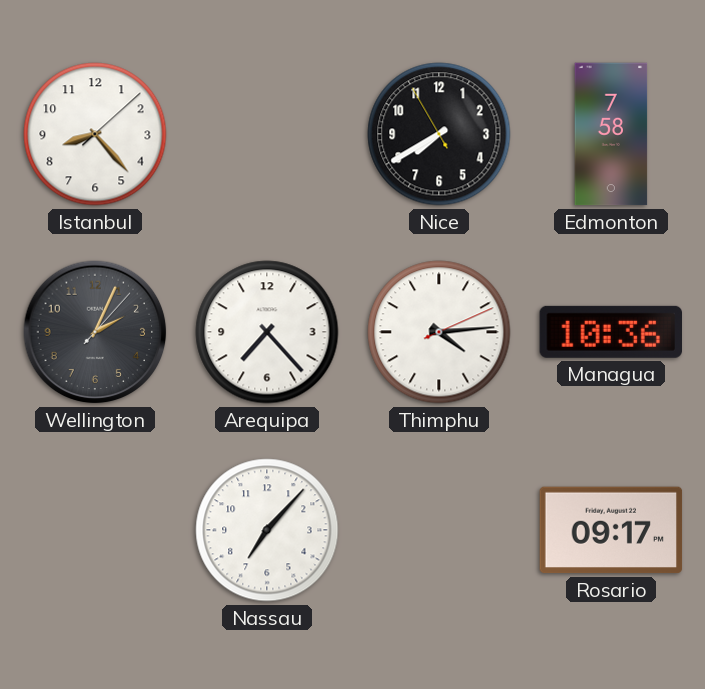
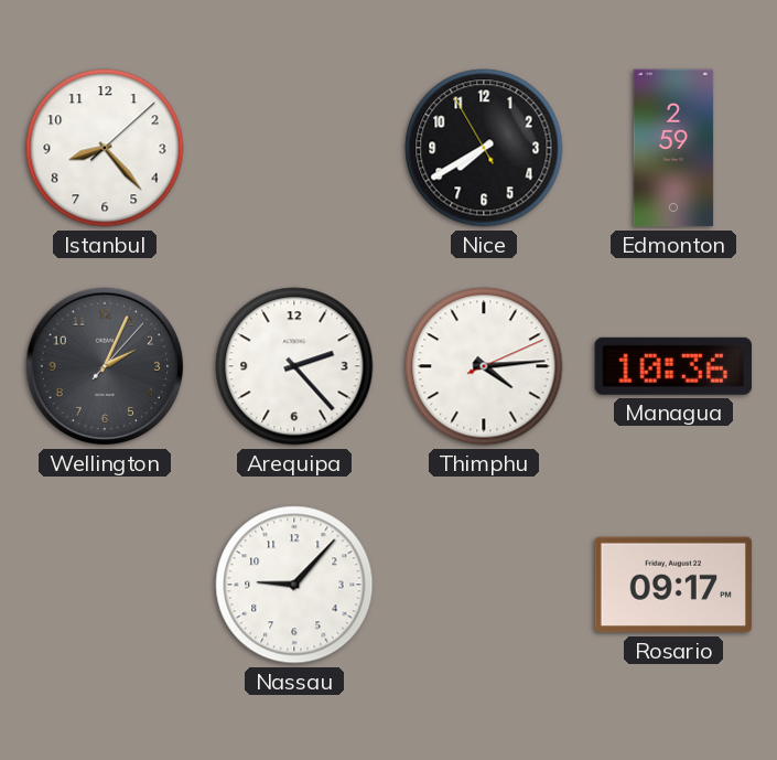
Edmonton: 7:58 -> 2:59 (673, 148)
Arequipa: 7:23 -> 2:23 (294, 366)
Nassau: 7:07 -> 9:07 (294, 585)
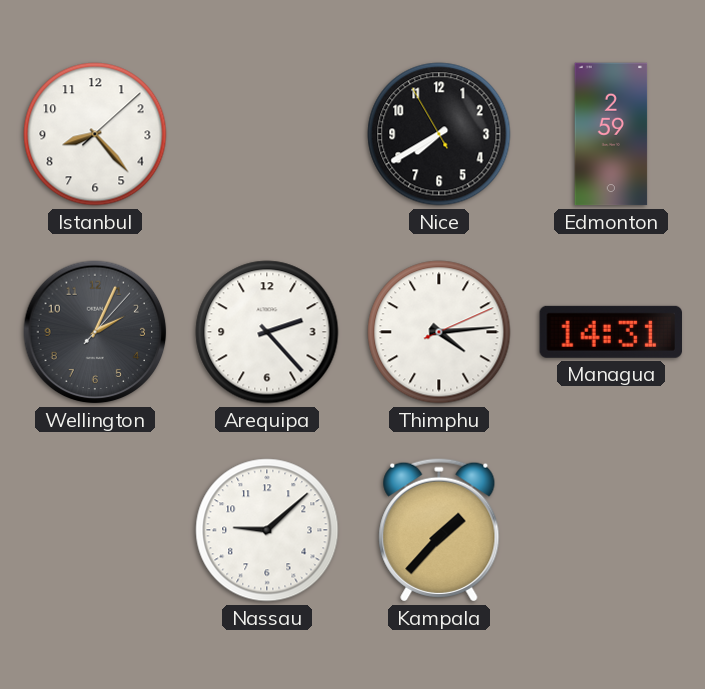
Managua: 10:36 -> 14:31 (610, 332)
Nassau: 9:07 -> 9:08 (267, 530)
Kampala: none -> 1:37 (439, 530)
Rosario: 09:17 -> none (673, 585)
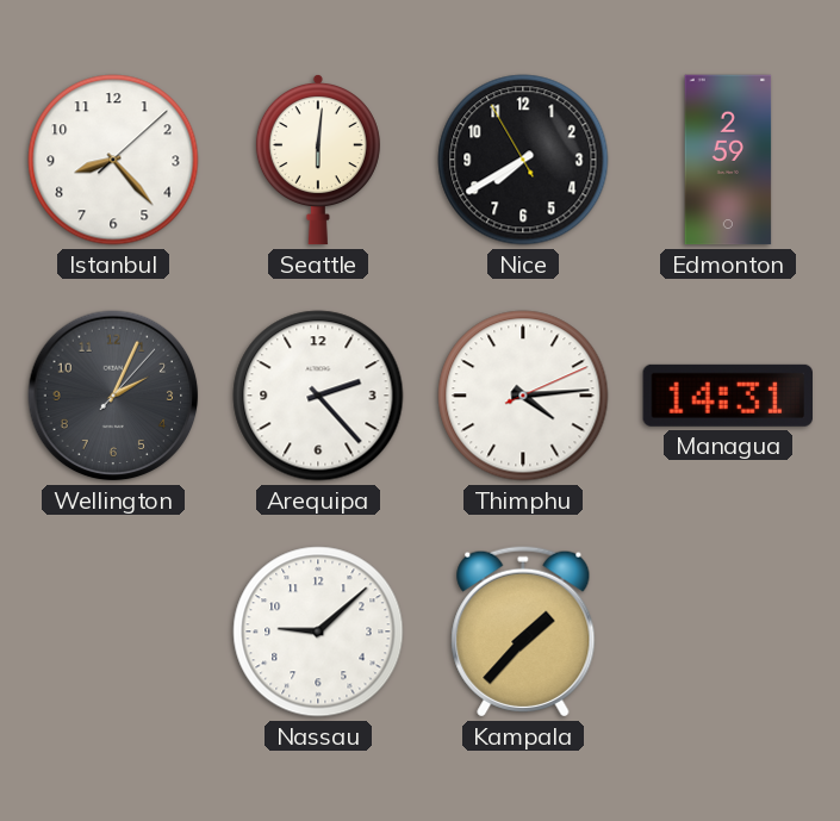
Seattle: none -> 6:01 (318, 160)
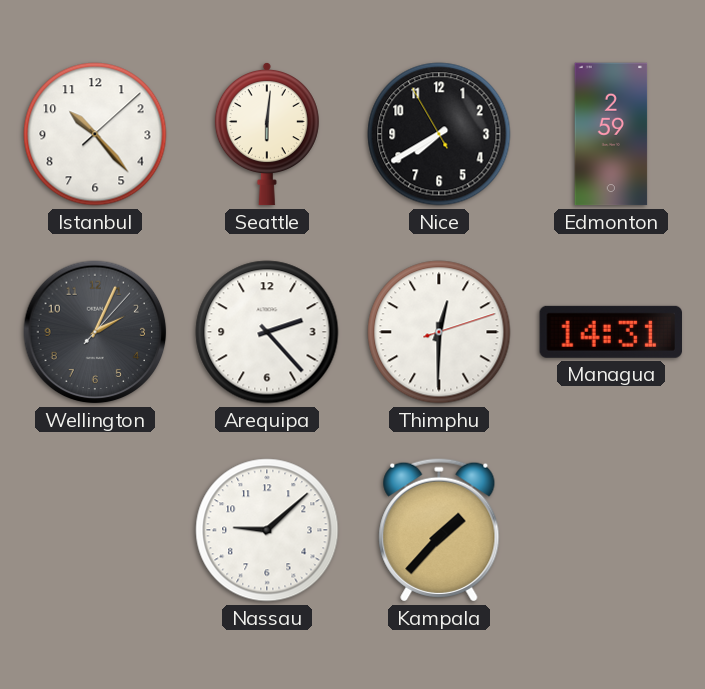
Istanbul: 8:23 -> 10:23 (95, 134)
Thimphu: 4:14 -> 12:30 (439, 332)
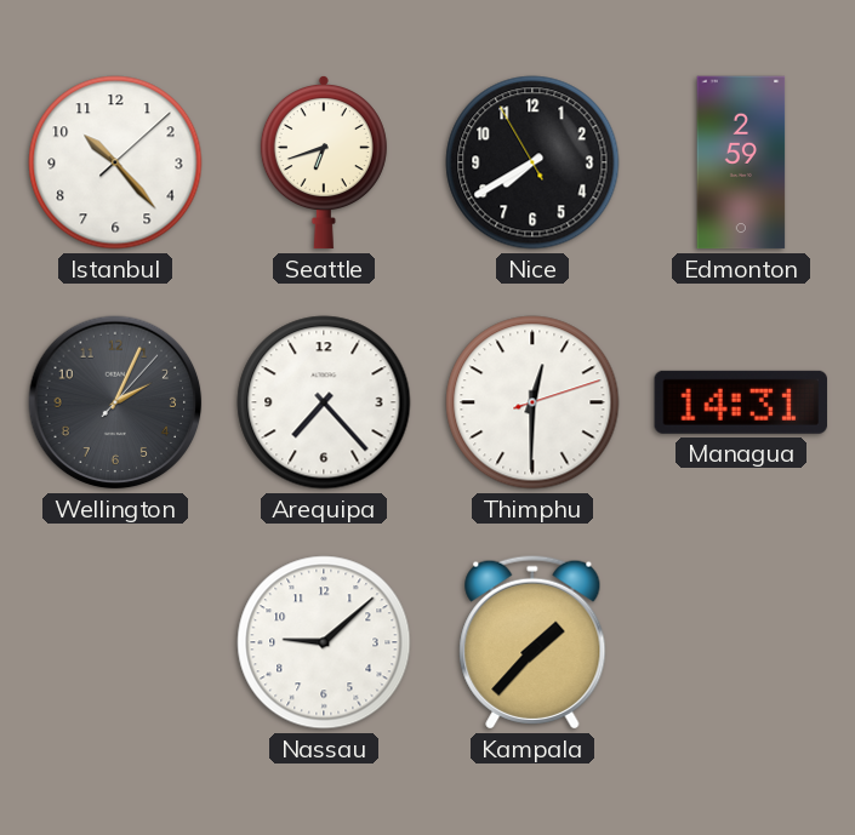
Seattle: 6:01 -> 6:42 (324, 162)
Arequipa: 2:23 -> 7:23 (324, 402)
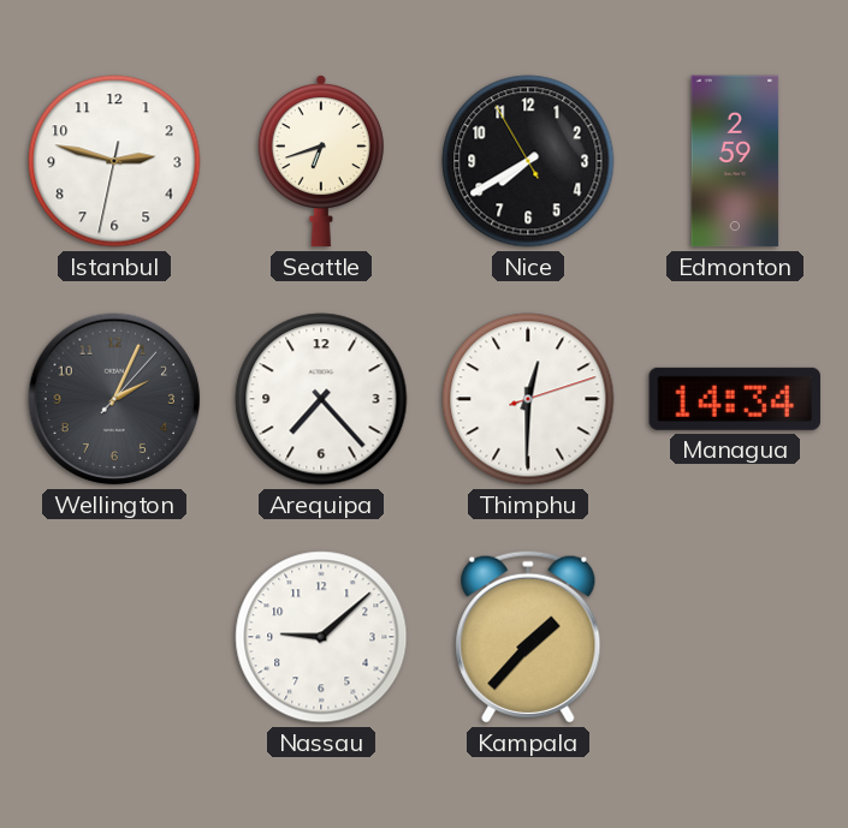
Istanbul: 10:23 -> 2:47 (114, 161)
Managua: 14:31 -> 14:34 (734, 399)
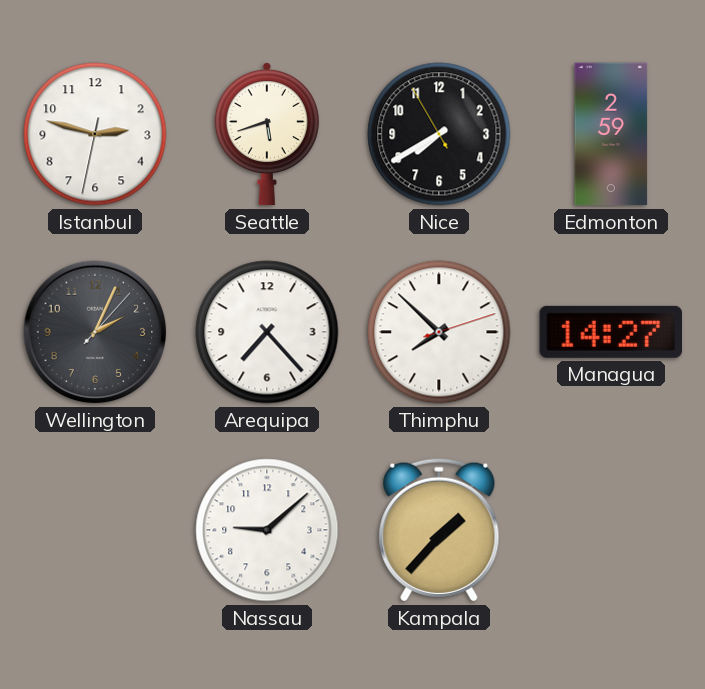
Seattle: 6:42 -> 5:42 (267, 134)
Thimphu: 12:30 -> 7:52 (439, 332)
Managua: 14:34 -> 14:27 (610, 332)
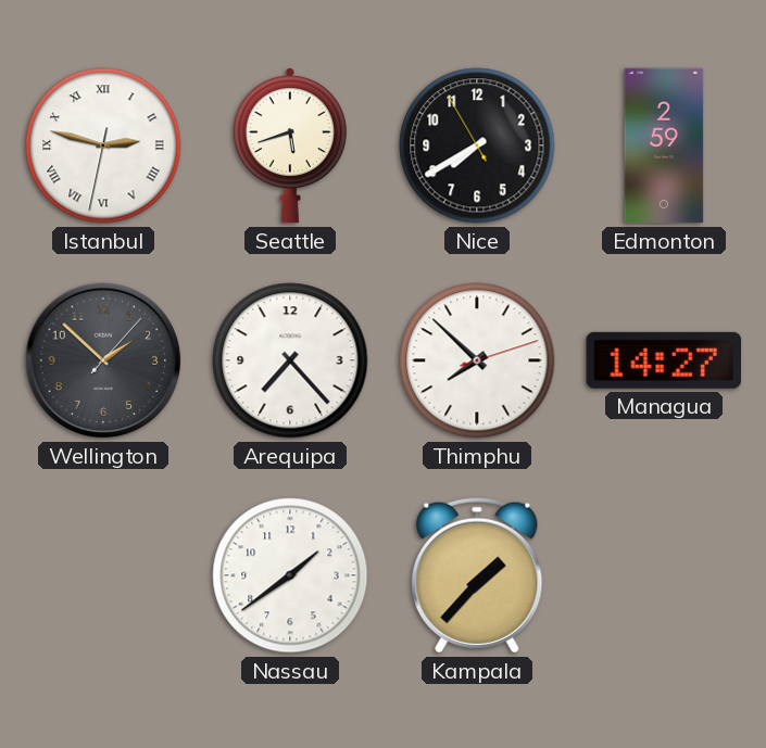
Istanbul numerals: Arabic -> Roman (103, 145)
Wellington: 2:04 -> 1:52 (103, 360)
Nassau: 9:08 -> 1:39 (290, 575)
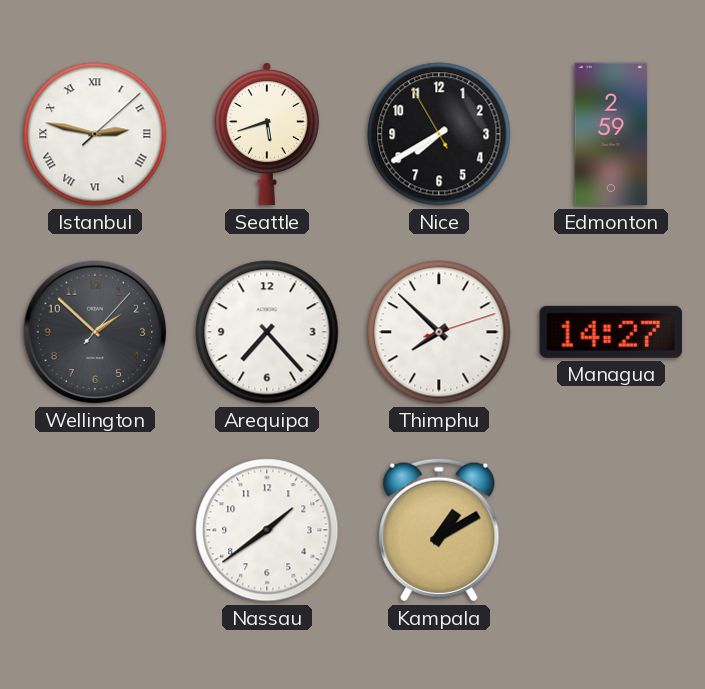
Istanbul: 2:47:32 -> 2:47:08 (95, 134)
Kampala: 1:37 -> 1:10 (439, 530)
